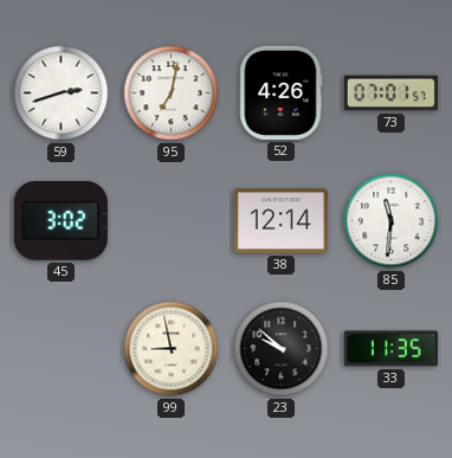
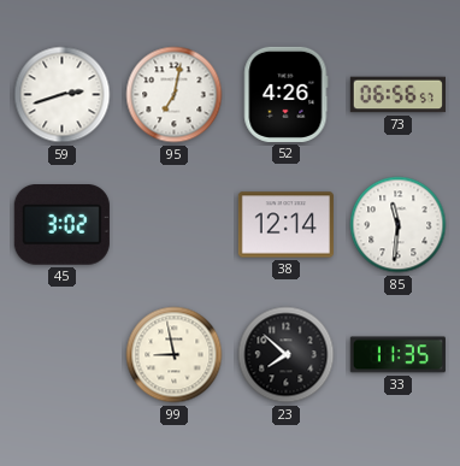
73: 07:01 -> 06:56 (397, 95)
23: 9:52 -> 7:52 (287, 355)
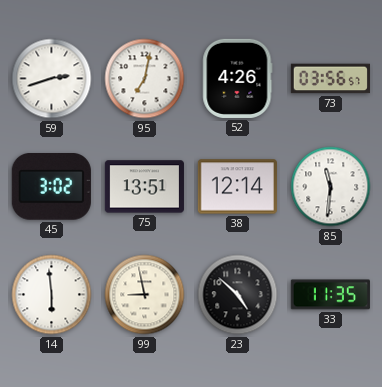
73: 06:56 -> 03:56 (330, 79)
75: none -> 13:51 (144, 187)
14: none -> 5:59 (52, 295)
23: 7:52 -> 4:52 (238, 295)
